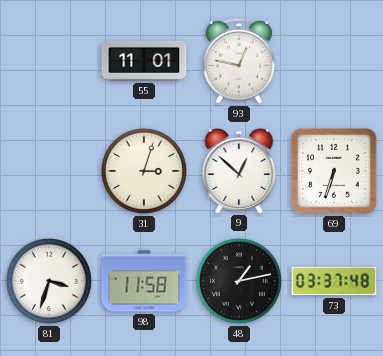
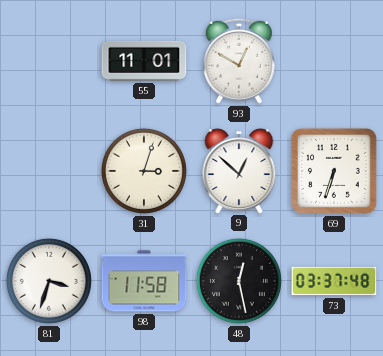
93: 12:47 -> 12:50 (239, 61)
48: 1:13 -> 12:28 (239, 281)
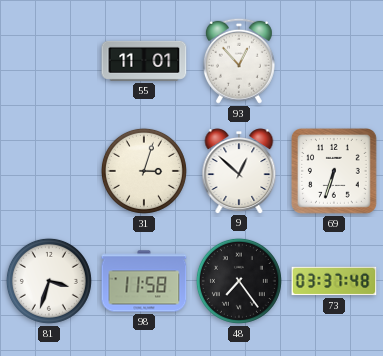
93: 12:50 -> 12:53 (239, 61)
48: 12:28 -> 7:24 (239, 281)
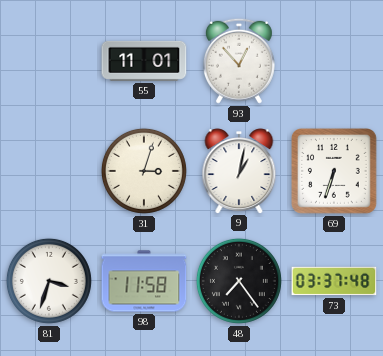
9: 12:52 -> 1:02 (239, 171)
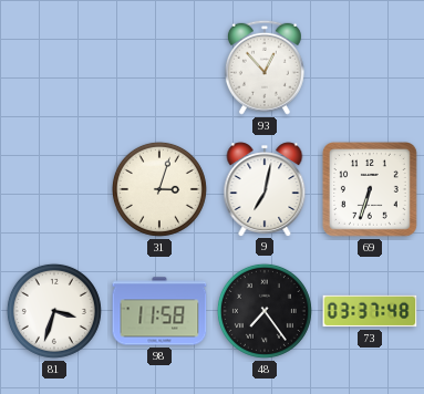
55: 11:01 -> none (144, 61)
9: 1:02 -> 7:02 (265, 189)
